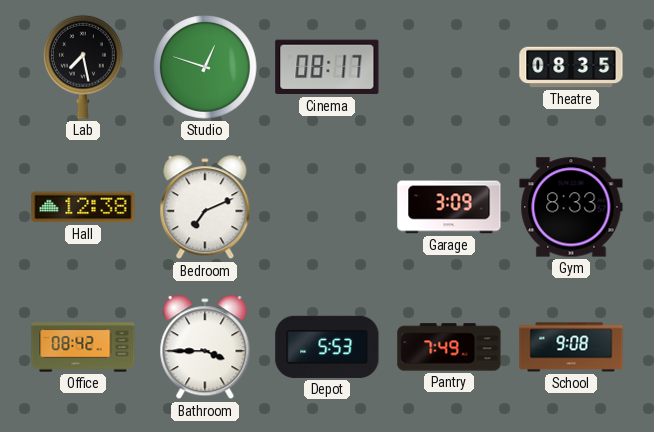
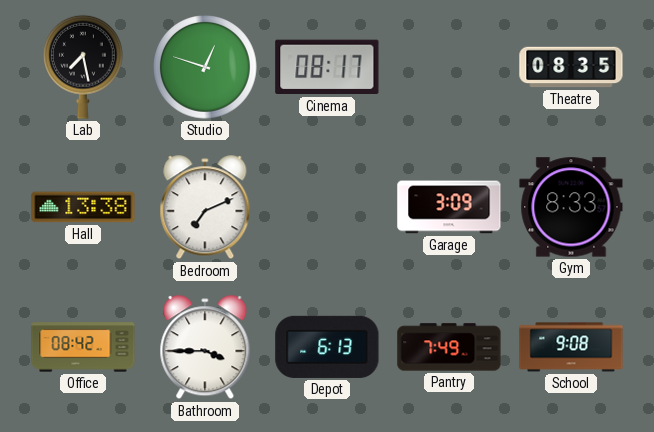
Hall: 12:38 -> 13:38 (83, 207)
Depot: 5:53 -> 6:13 (327, 347)
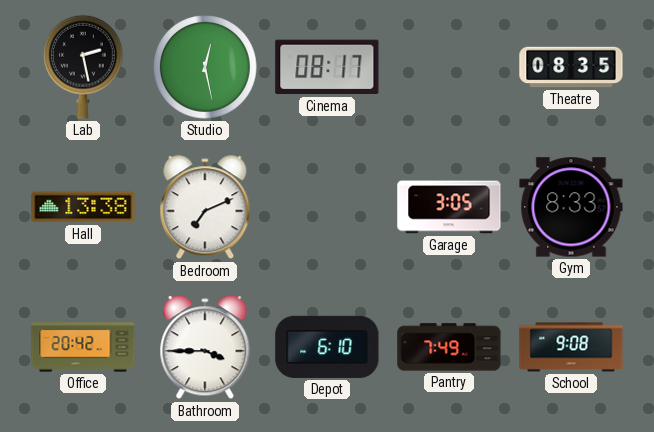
Lab: 7:28 -> 2:28 (84, 67)
Studio: 12:48 -> 12:28 (205, 67)
Garage: 3:09 -> 3:05 (449, 207)
Office: 08:42 -> 20:42 (83, 347)
Depot: 6:13 -> 6:10 (327, 347)
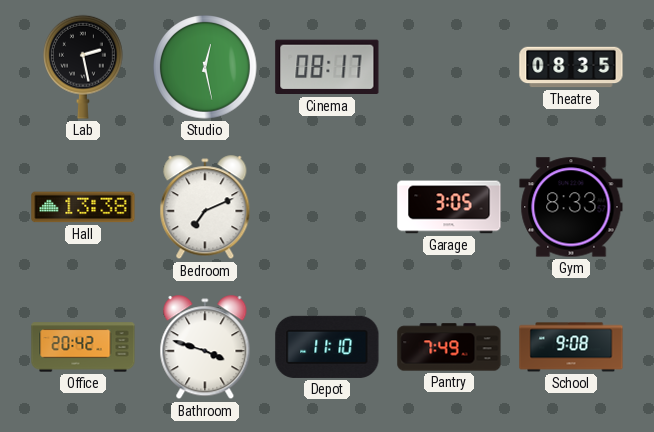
Bathroom: 3:45 -> 3:48 (205, 348)
Depot: 6:10 -> 11:10 (327, 347)
